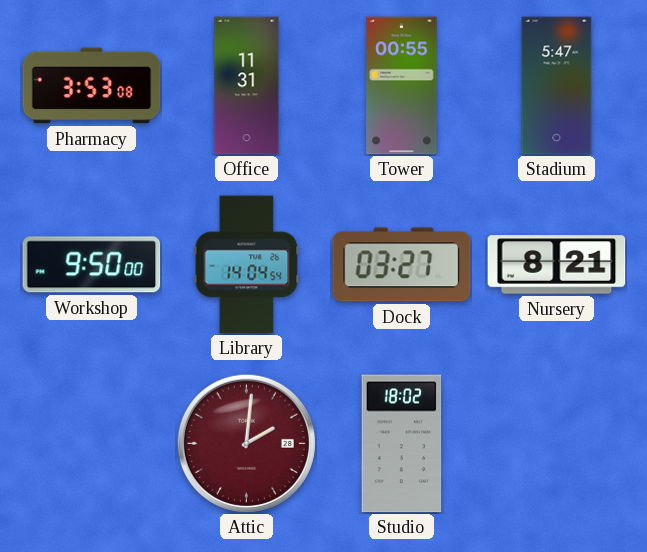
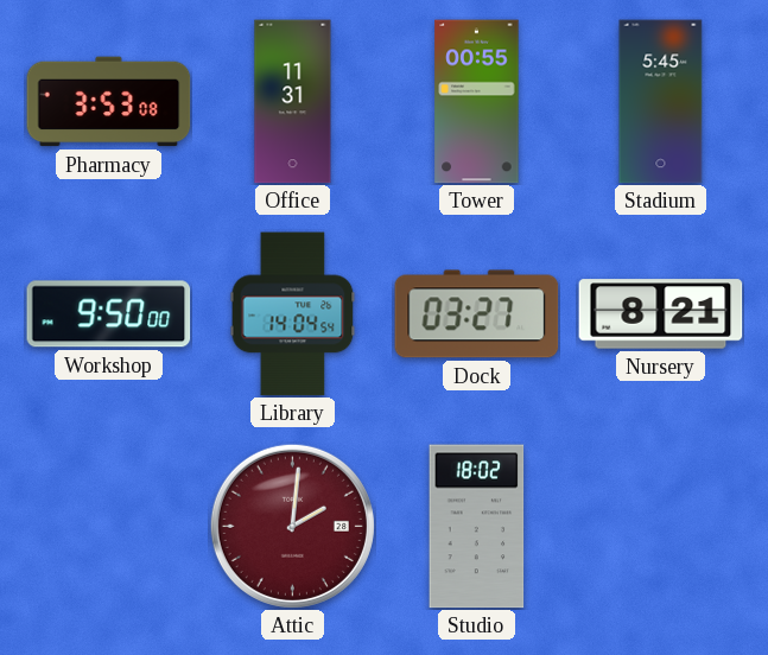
Stadium: 5:47 -> 5:45 (661, 102)
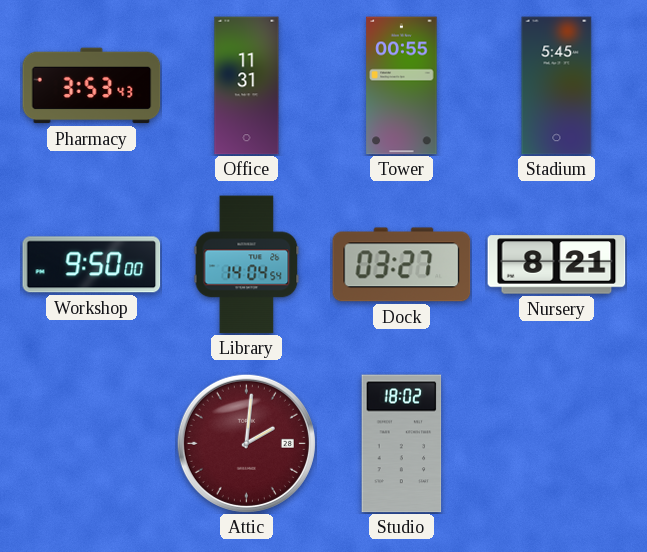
Pharmacy: 3:53:08 -> 3:53:43 (92, 86)
